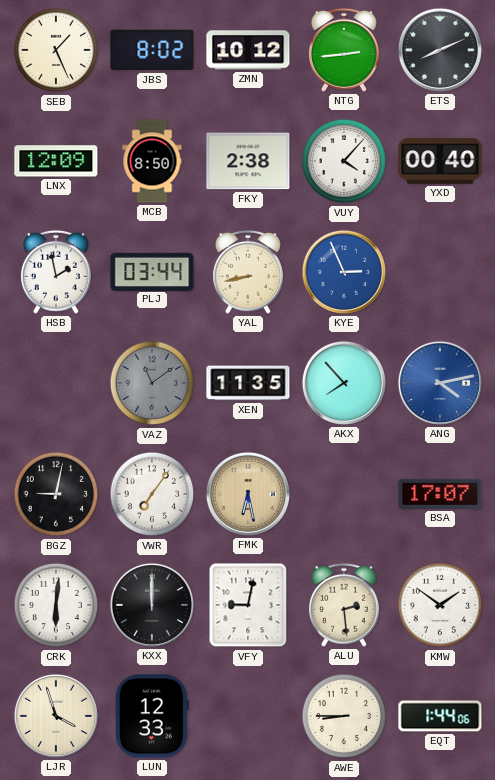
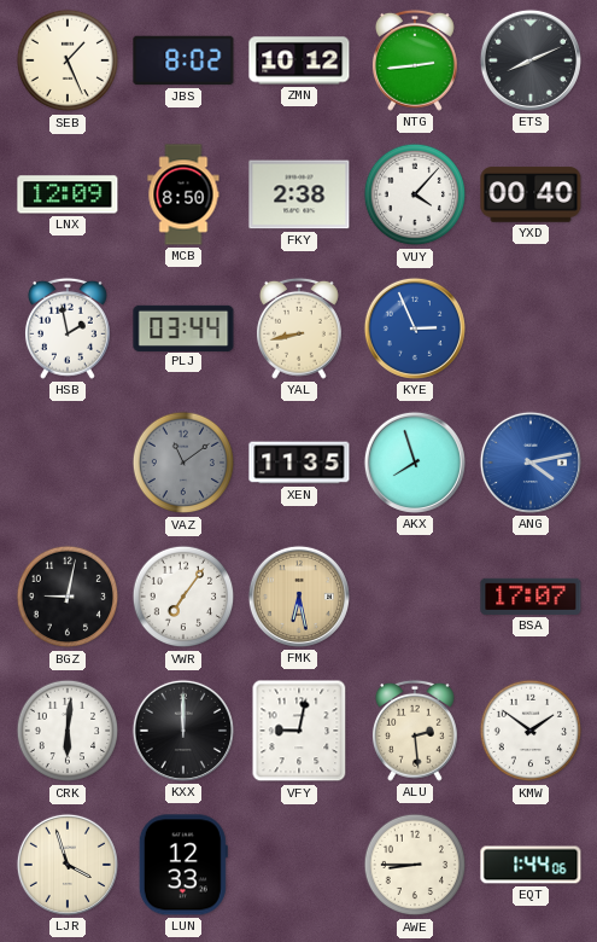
AKX: 7:53 -> 7:57 (415, 463)
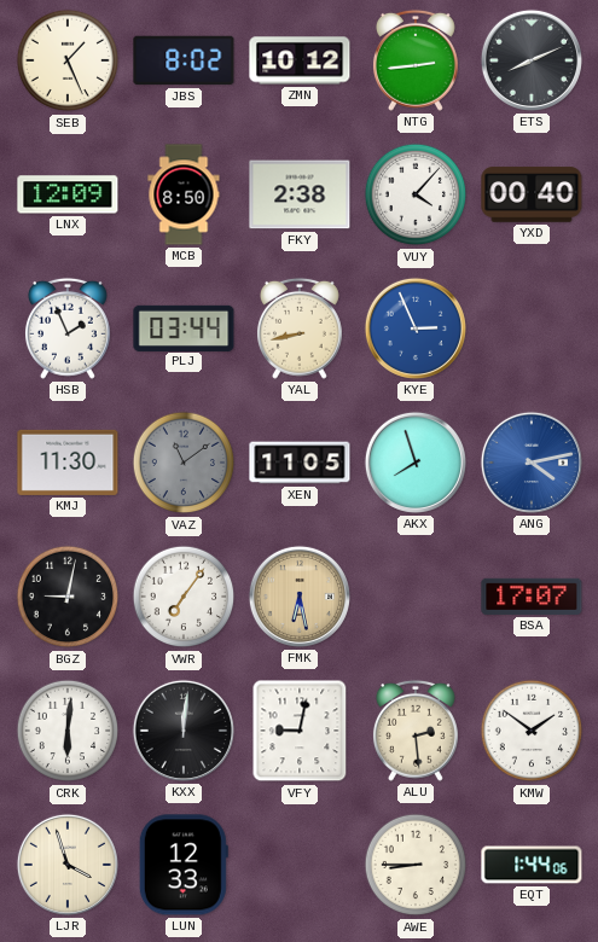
HSB: 1:58 -> 1:56 (68, 328)
KMJ: none -> 11:30 (68, 463)
XEN: 11:35 -> 11:05 (300, 463)
KXX: 12:00 -> 12:01 (184, 731)
